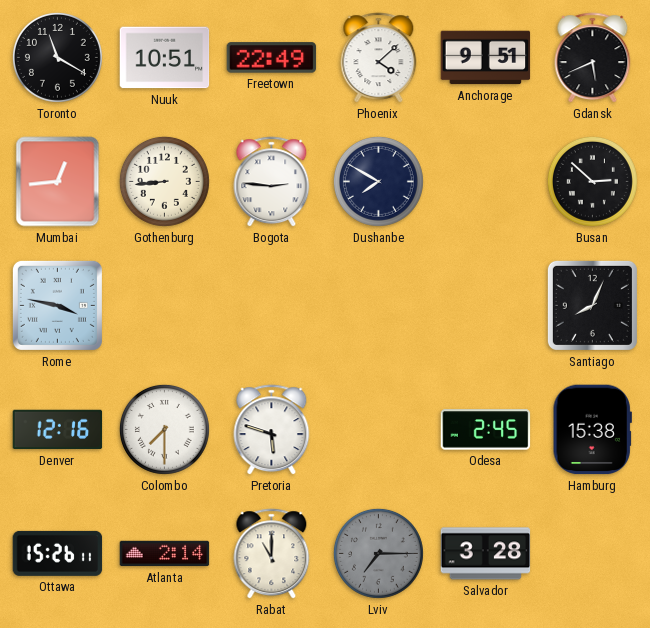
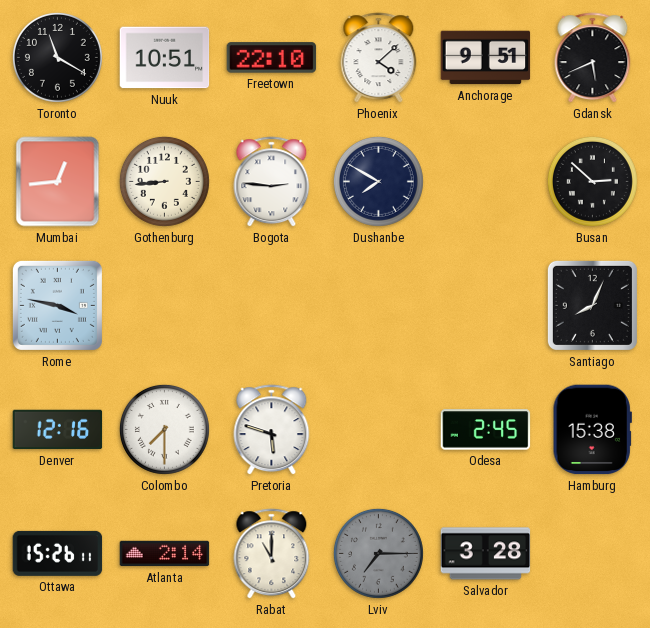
Freetown: 22:49 -> 22:10 (272, 58)
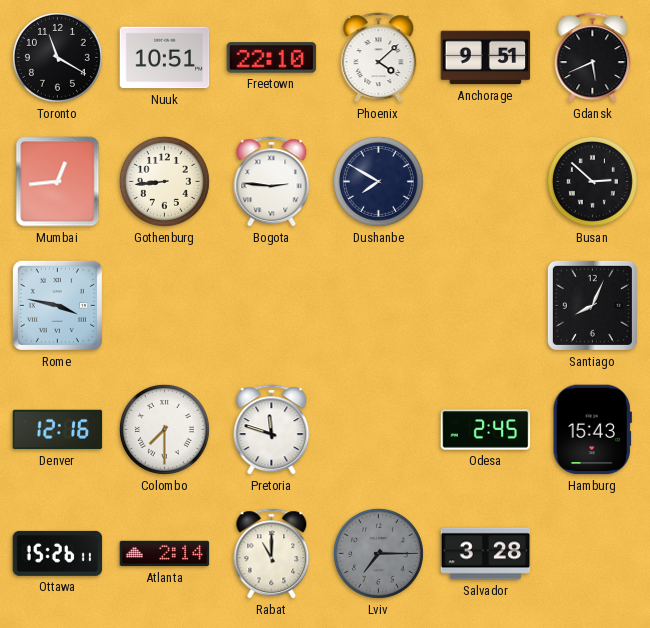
Pretoria: 5:48 -> 11:48 (272, 430)
Hamburg: 15:38 -> 15:43 (592, 430)
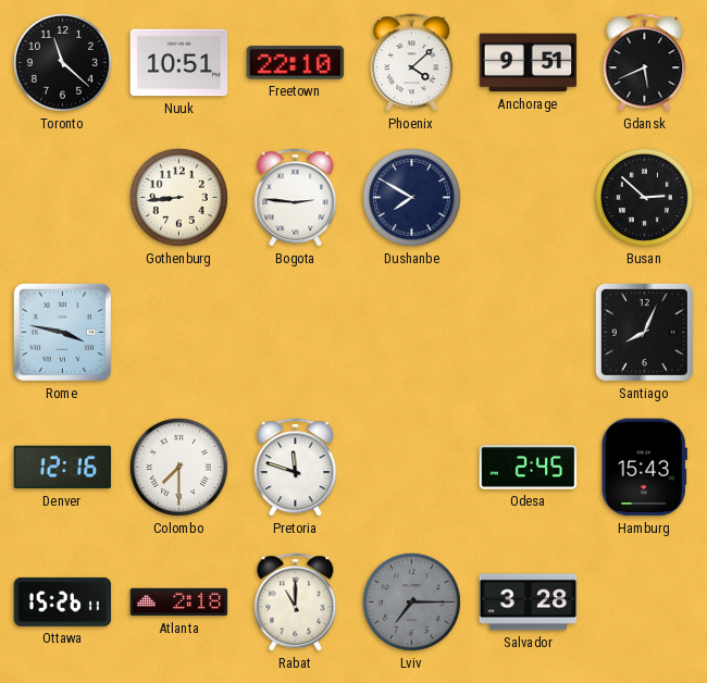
Toronto: 11:20 -> 11:22 (62, 62)
Mumbai: 12:44 -> none (58, 182)
Atlanta: 2:14 -> 2:18 (179, 603)
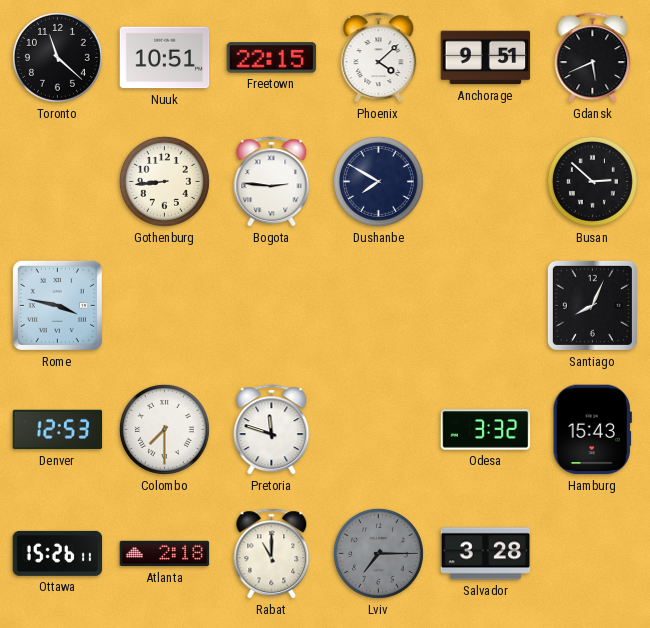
Freetown: 22:10 -> 22:15 (272, 58)
Denver: 12:16 -> 12:53 (58, 430)
Odesa: 2:45 -> 3:32 (486, 430)
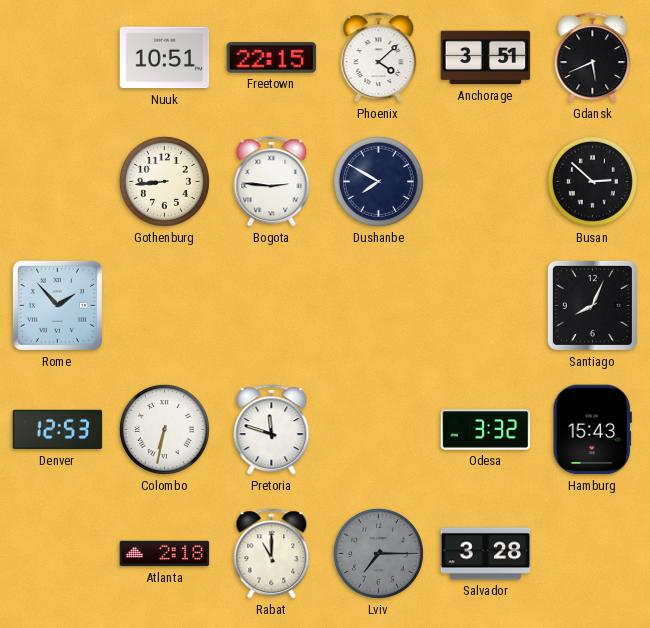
Toronto: 11:22 -> none (57, 57)
Anchorage: 9:51 -> 3:51 (486, 58)
Rome: 3:47 -> 1:53 (57, 305)
Colombo: 7:30 -> 6:32 (164, 429)
Ottawa: 15:26 -> none (58, 553)
